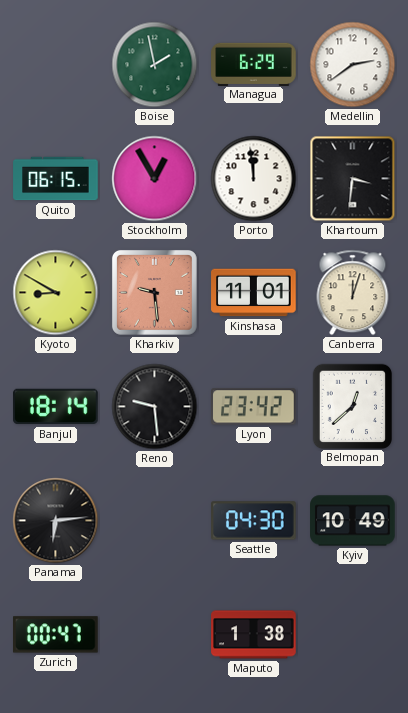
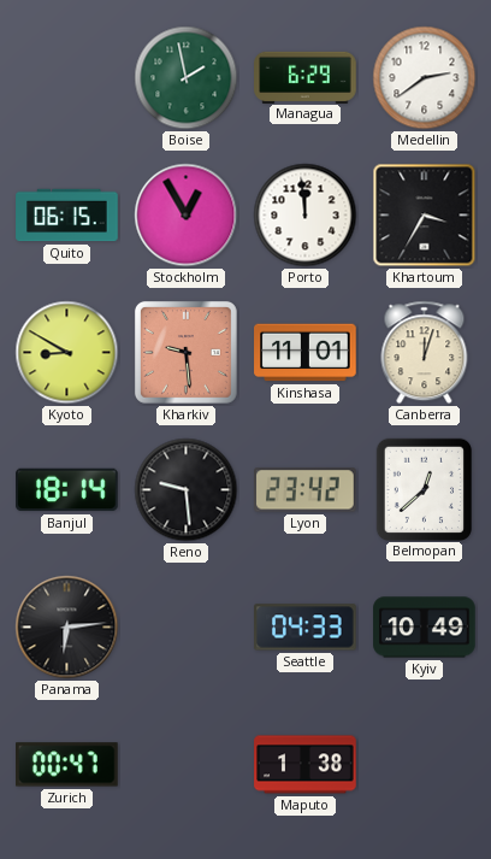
Khartoum: 3:31 -> 3:35 (425, 216)
Seattle: 04:30 -> 04:33 (306, 628)
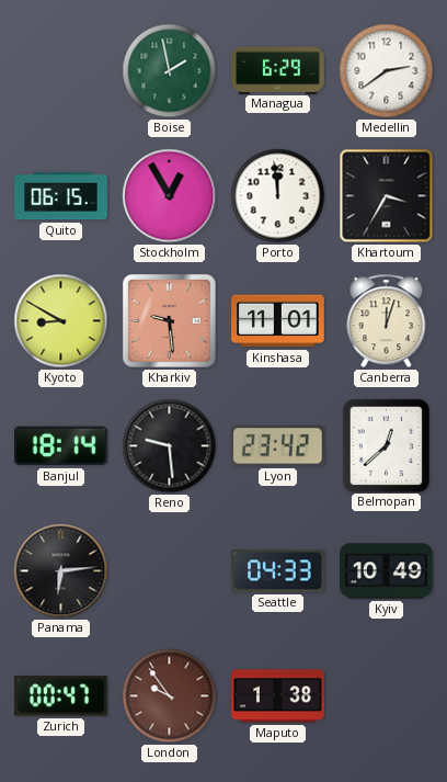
London: none -> 9:54 (170, 696)
